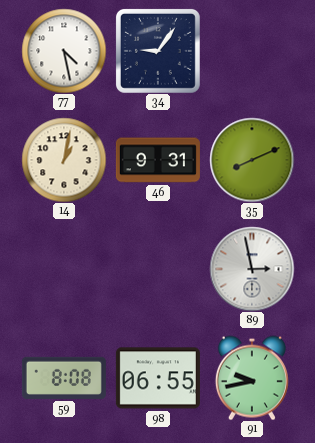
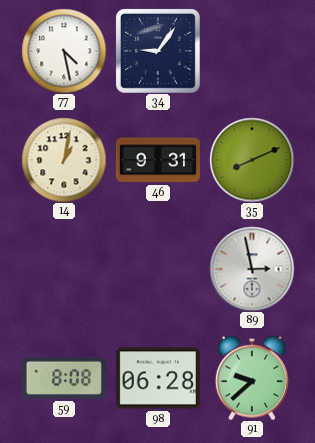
98: 06:55 -> 06:28 (158, 378)
91: 9:43 -> 9:38 (252, 378)
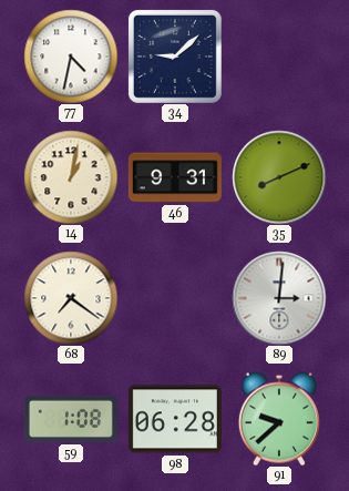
77: 4:28 -> 4:32 (71, 57)
34: 9:06 -> 9:08 (175, 57)
68: none -> 7:21 (71, 298)
89: 2:58 -> 3:01 (279, 298)
59: 8:08 -> 1:08 (71, 419)
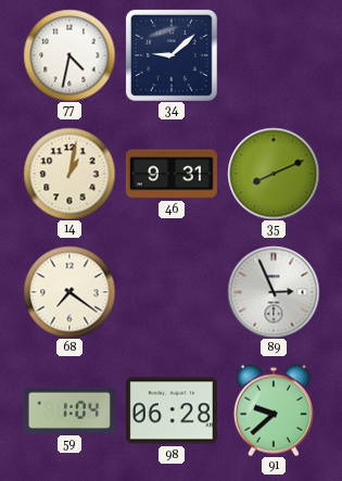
89: 3:01 -> 2:56 (274, 292)
59: 1:08 -> 1:04 (69, 410)
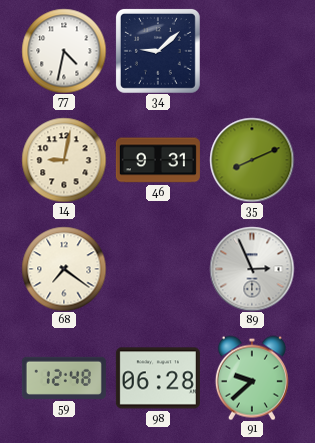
14: 1:02 -> 9:02 (64, 160)
59: 1:04 -> 12:48 (64, 378)
